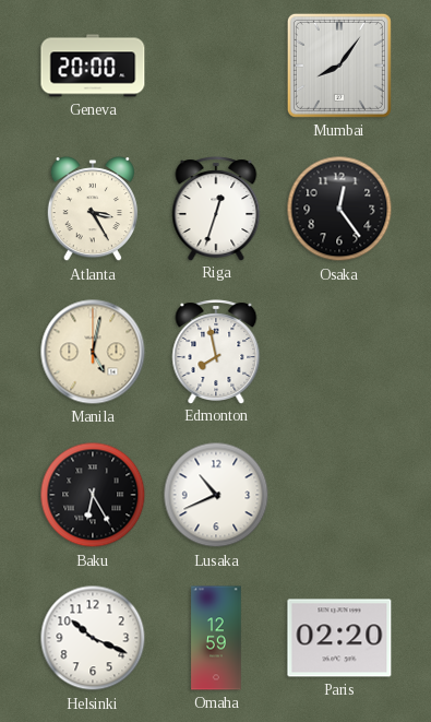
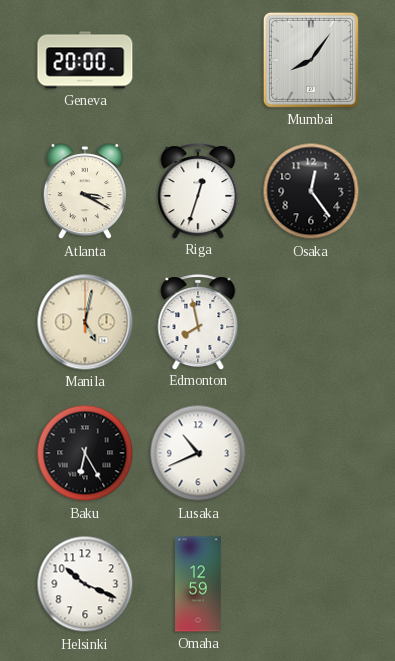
Atlanta: 3:25 -> 3:20 (85, 192)
Paris: 02:20 -> none (339, 638)
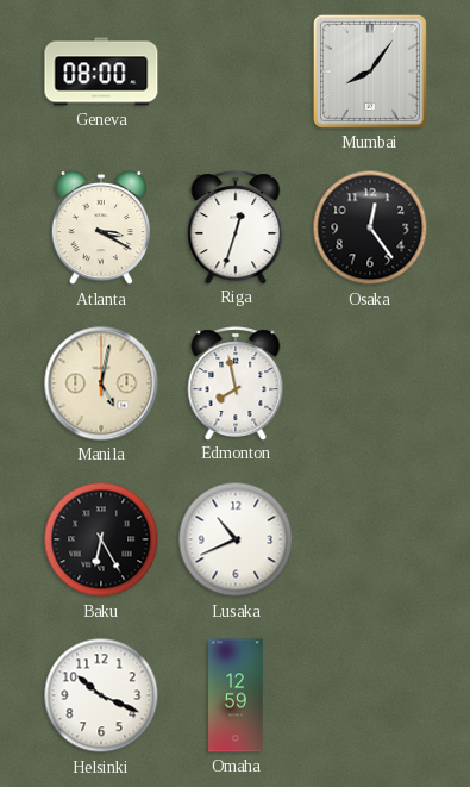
Geneva: 20:00 -> 08:00 (101, 71)
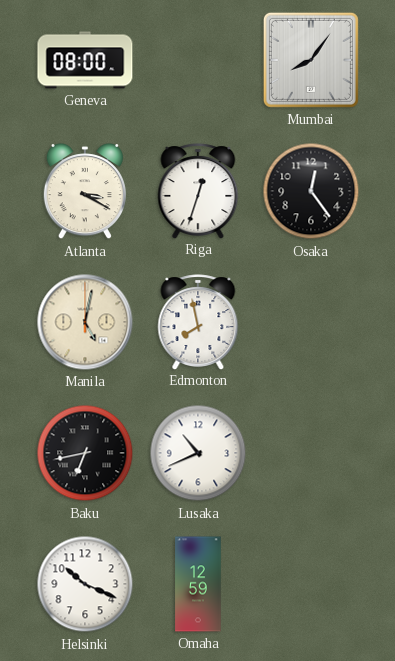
Baku: 6:25 -> 6:43 (85, 453)
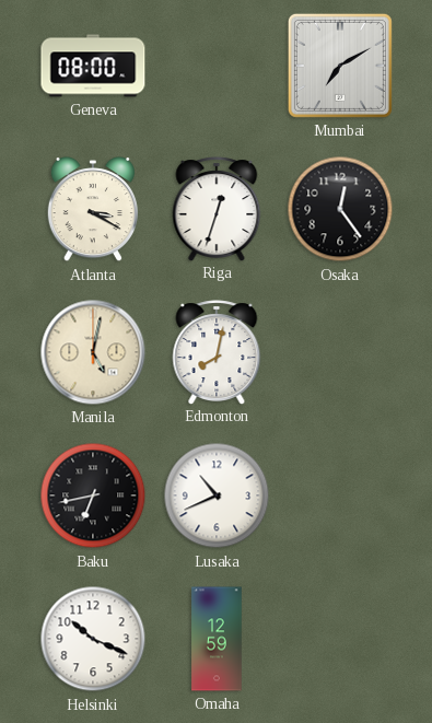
Mumbai: 8:06 -> 7:10 (340, 66)
Edmonton: 7:58 -> 8:02 (217, 352)
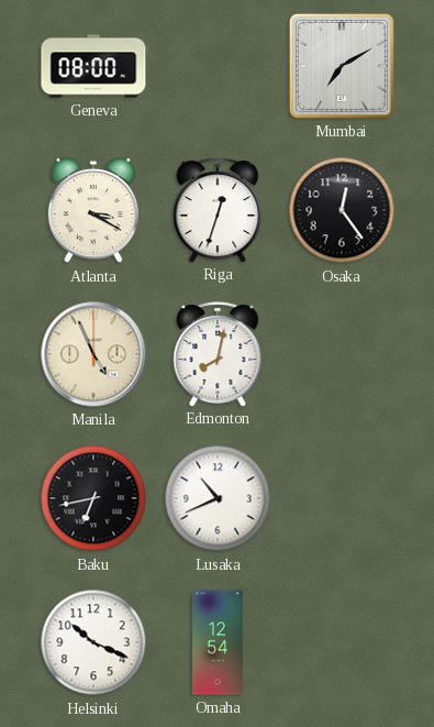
Manila: 5:02 -> 4:56 (93, 354)
Omaha: 12:59 -> 12:54 (218, 642)
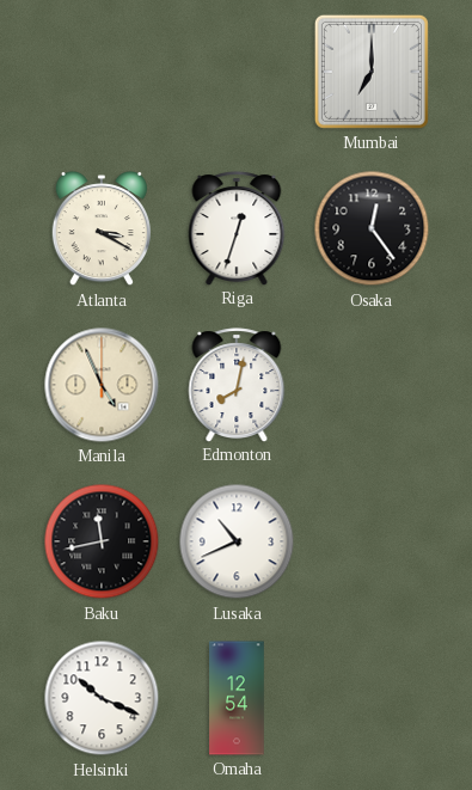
Geneva: 08:00 -> none (93, 66)
Mumbai: 7:10 -> 7:00 (372, 72)
Baku: 6:43 -> 11:43 (102, 541)
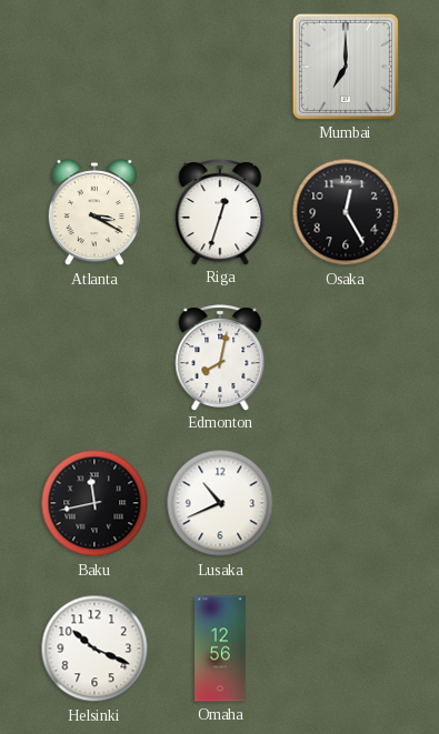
Osaka: 12:24 -> 12:25 (346, 212)
Manila: 4:56 -> none (102, 385)
Omaha: 12:54 -> 12:56 (220, 648)
